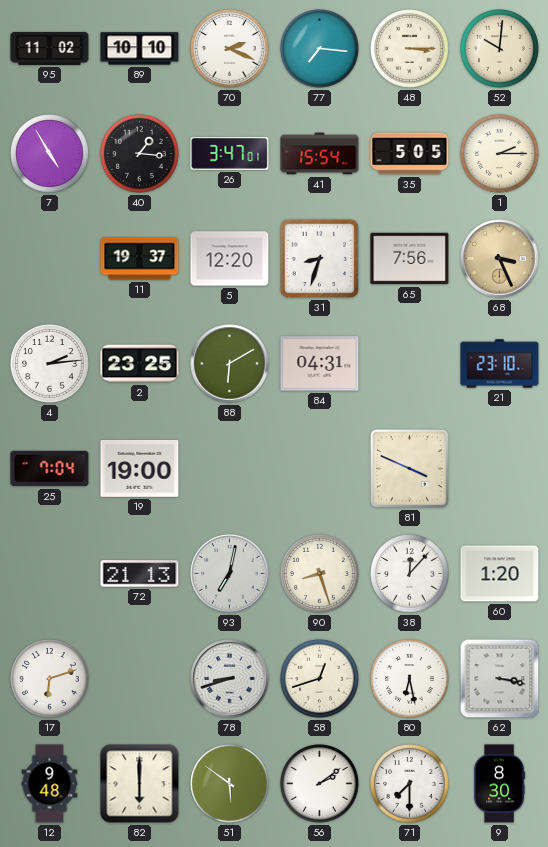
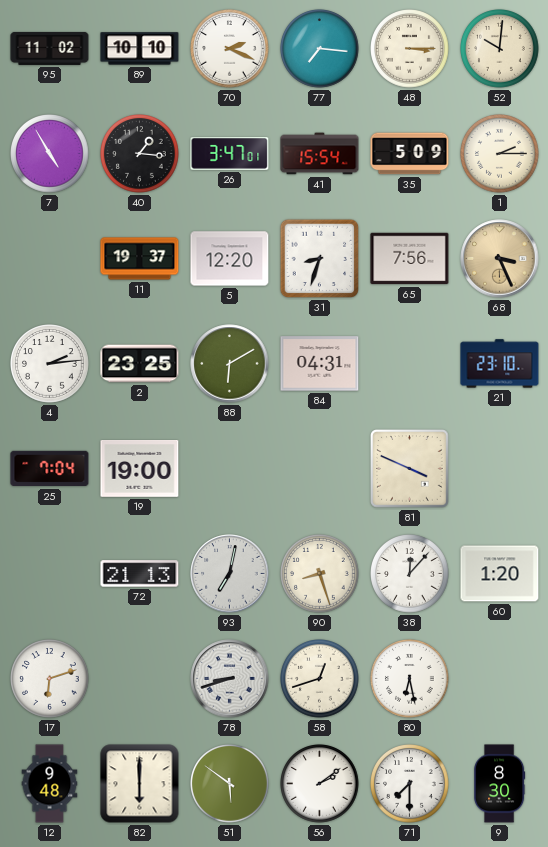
35: 5:05 -> 5:09 (410, 154)
62: 3:17 -> none (500, 679)
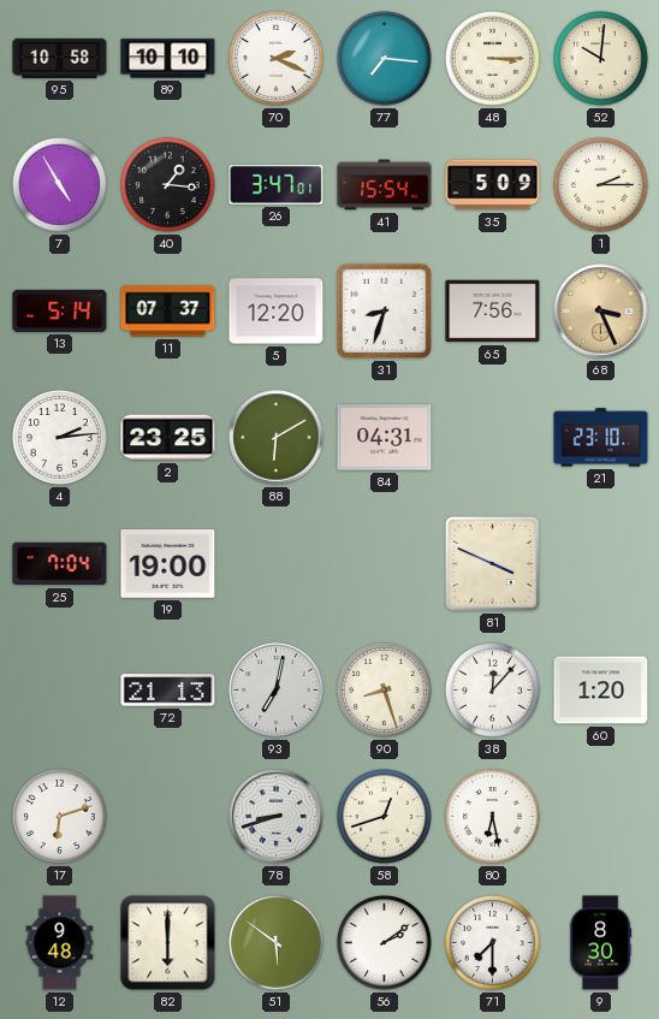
95: 11:02 -> 10:58 (60, 58)
13: none -> 5:14 (60, 310)
11: 19:37 -> 07:37 (168, 312)
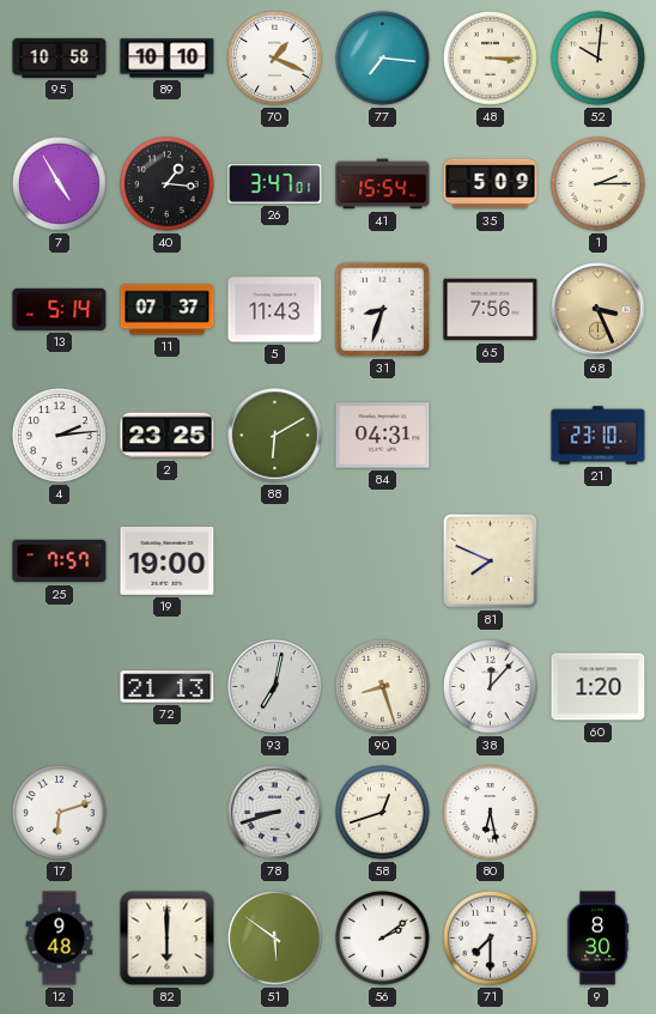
70: 2:19 -> 1:19 (275, 59)
5: 12:20 -> 11:43 (275, 310)
25: 7:04 -> 7:57 (60, 561)
81: 3:49 -> 7:49 (491, 561)
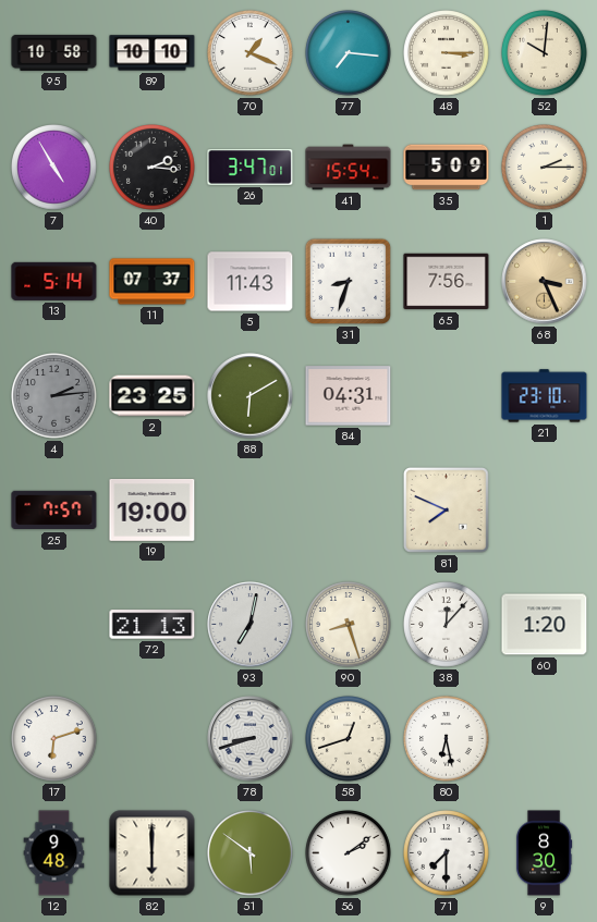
40: 1:16 -> 2:16 (153, 168)
4 dial: white -> grey (54, 396)
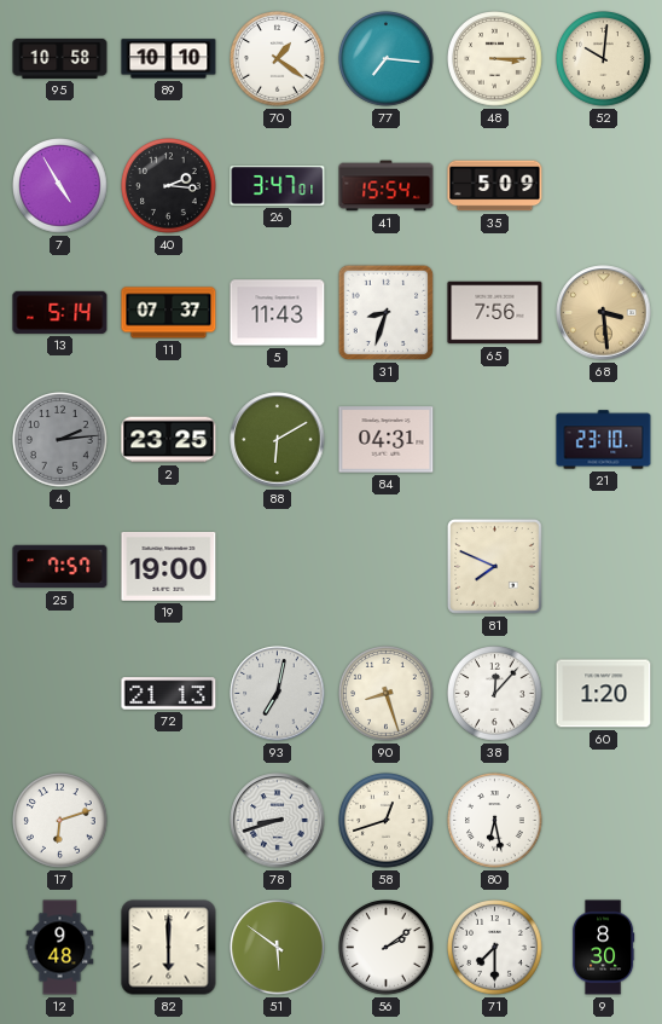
70: 1:19 -> 1:21 (278, 59)
1: 2:15 -> none (545, 168)
68: 3:26 -> 3:29 (604, 313)
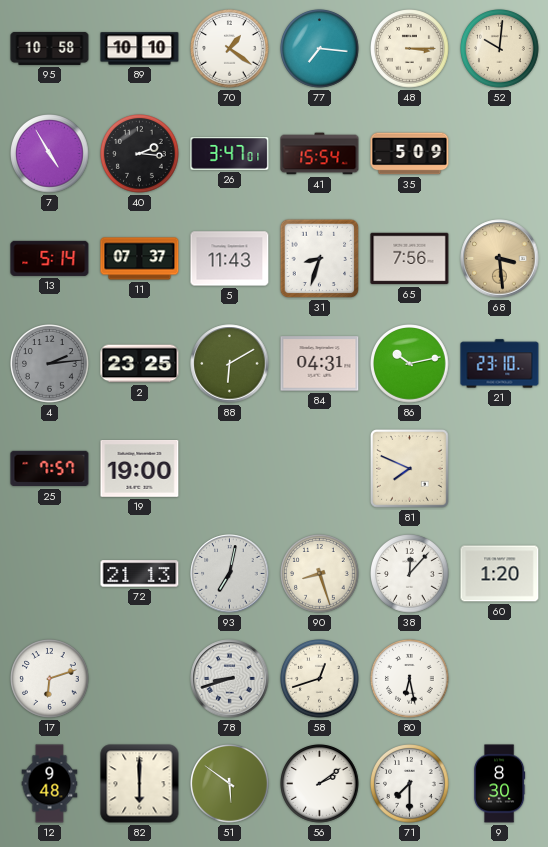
86: none -> 10:13 (410, 364)
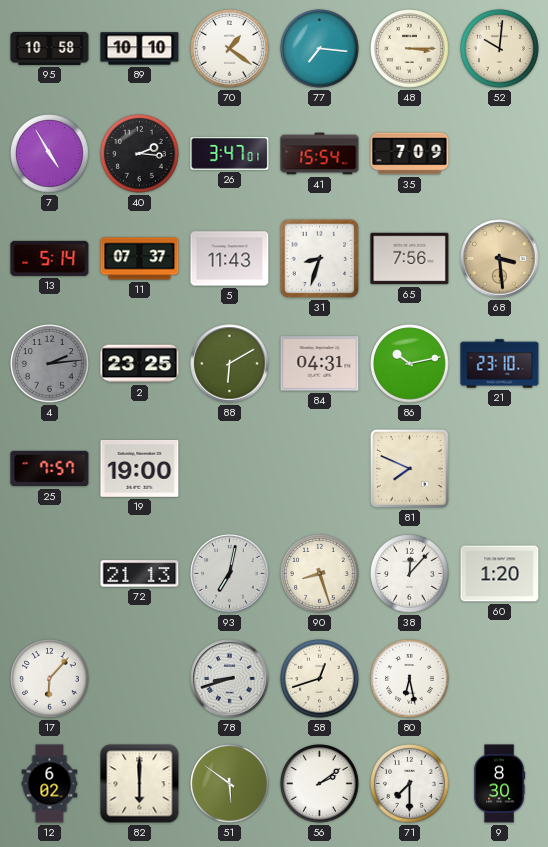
35: 5:09 -> 7:09 (410, 154)
17: 6:12 -> 6:07 (50, 679)
12: 9:48 -> 6:02 (50, 784)
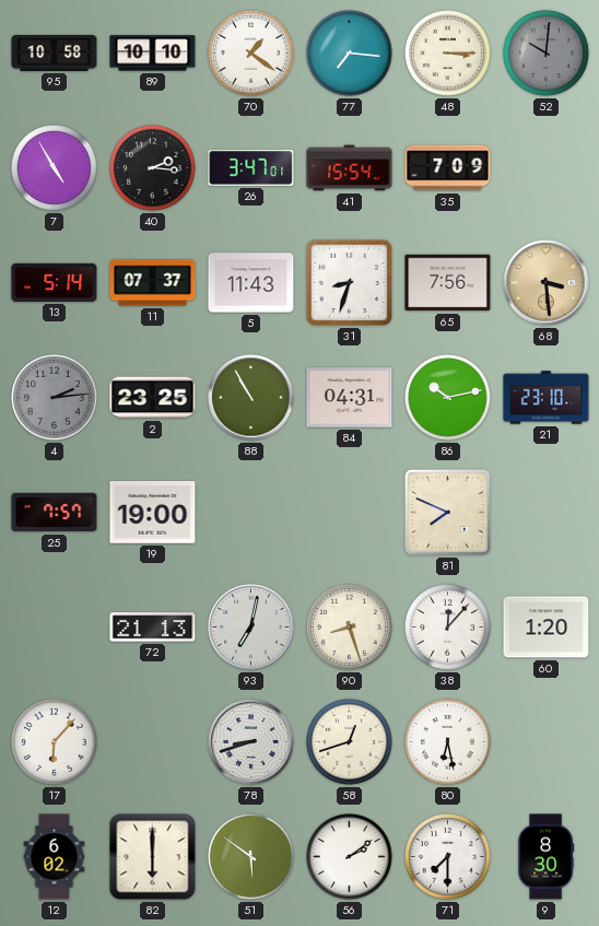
52 dial: cream -> grey (547, 54)
88: 6:10 -> 10:55 (251, 398)
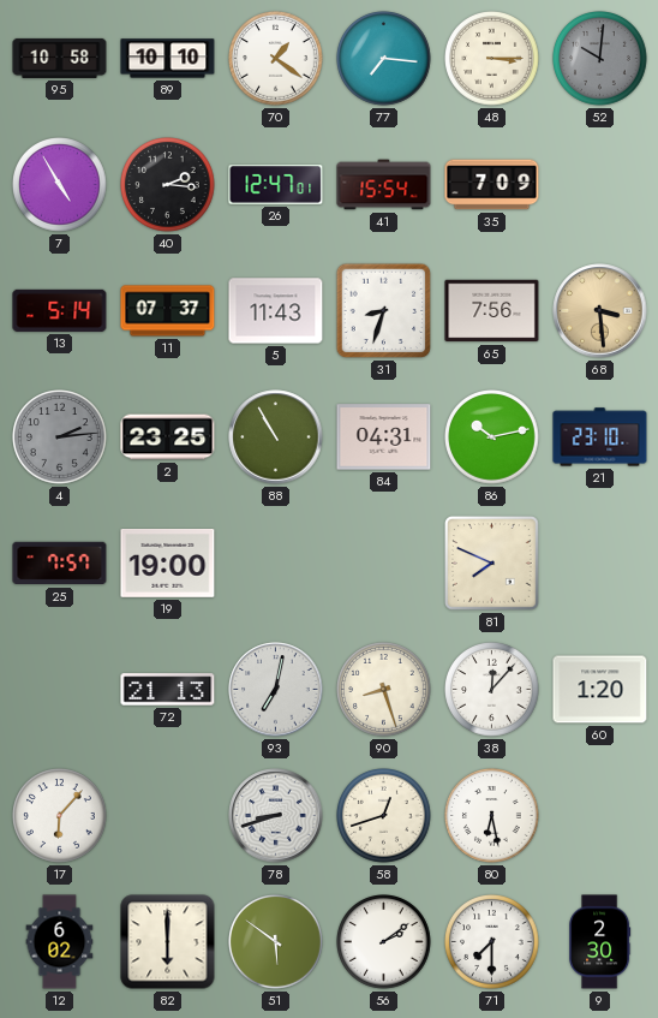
26: 3:47 -> 12:47 (276, 185)
9: 8:30 -> 2:30 (600, 942)
